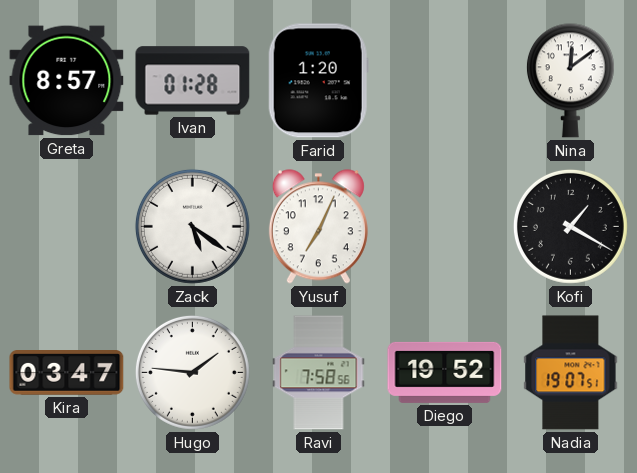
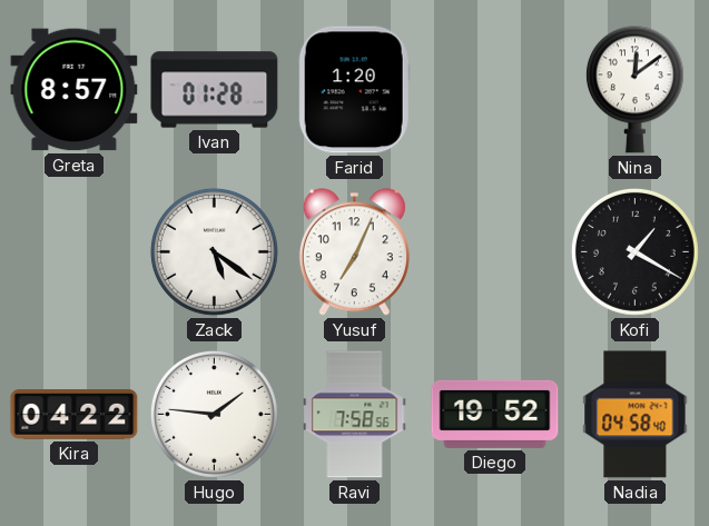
Kira: 03:47 -> 04:22 (75, 415)
Nadia: 19:07 -> 04:58 (636, 415)
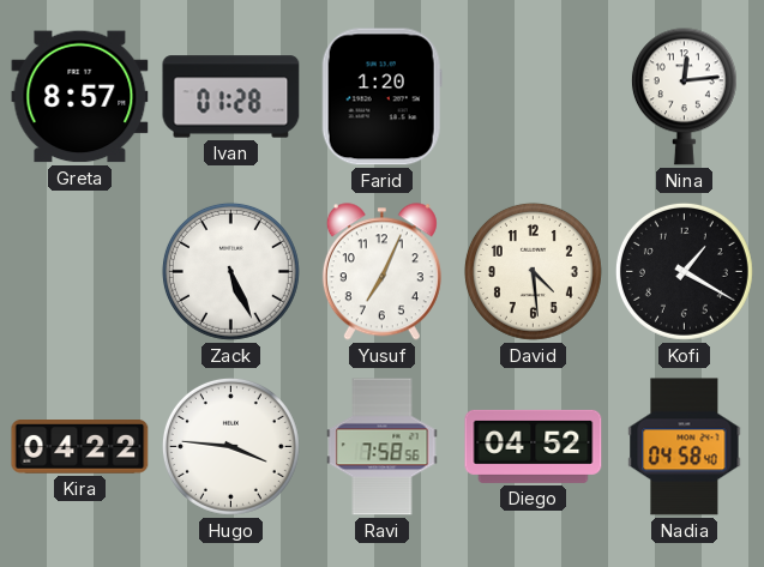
Nina: 12:09 -> 12:14 (684, 97)
Zack: 5:21 -> 5:26 (230, 271)
David: none -> 4:29 (533, 271)
Hugo: 1:46 -> 3:46 (230, 446)
Diego: 19:52 -> 04:52 (534, 446)
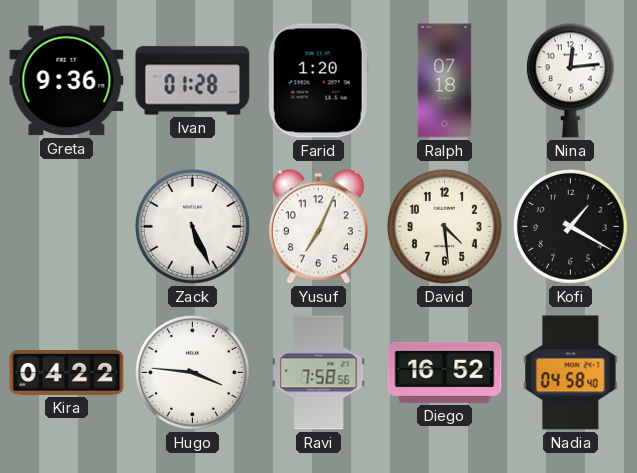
Greta: 8:57 -> 9:36 (67, 81)
Ralph: none -> 07:18 (445, 81)
Diego: 04:52 -> 16:52 (445, 372)
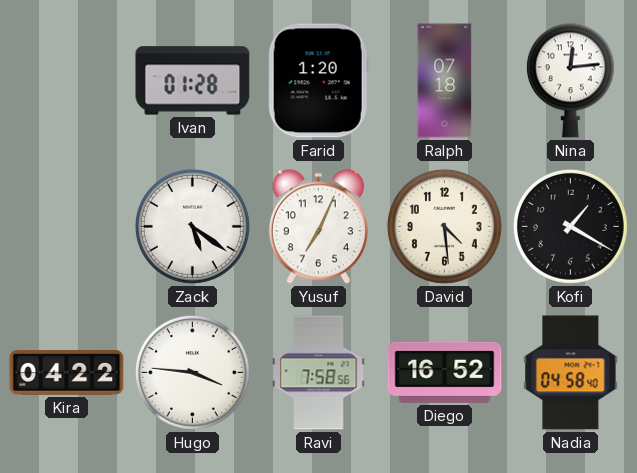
Greta: 9:36 -> none (67, 81)
Zack: 5:26 -> 5:21 (192, 226)
